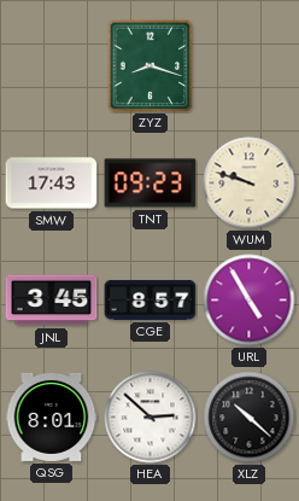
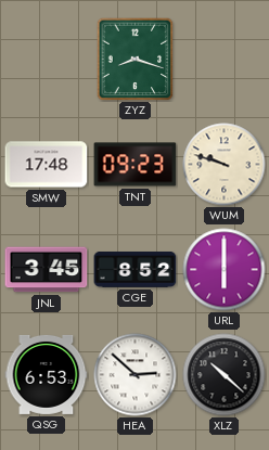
SMW: 17:43 -> 17:48 (47, 165)
CGE: 8:57 -> 8:52 (136, 269)
URL: 4:55 -> 6:00 (225, 270)
QSG: 8:01 -> 6:53 (47, 374)
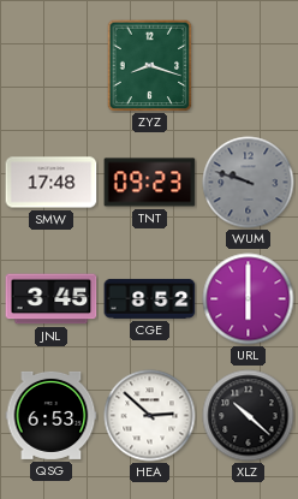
WUM dial: cream -> grey (249, 183)
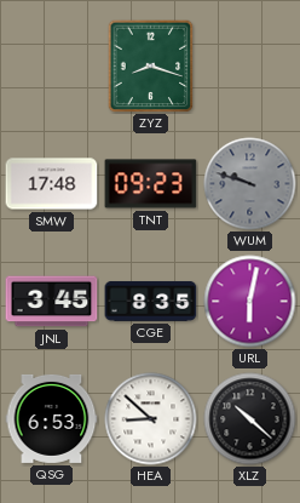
CGE: 8:52 -> 8:35 (151, 301)
URL: 6:00 -> 6:02 (250, 302)
HEA: 2:52 -> 8:52 (151, 419)
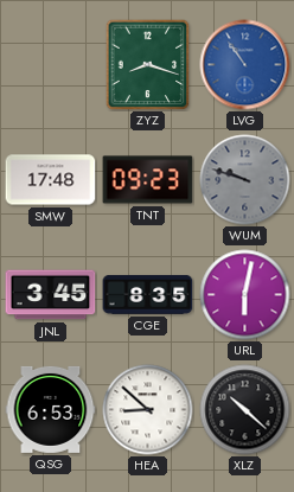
LVG: none -> 10:54 (245, 65)
